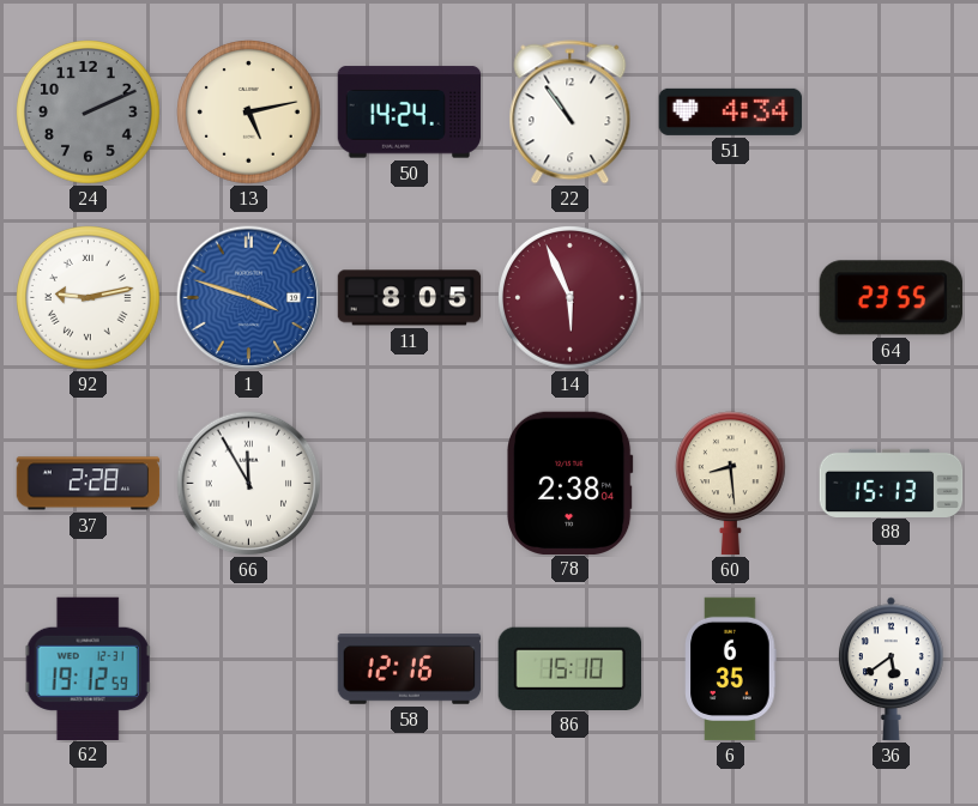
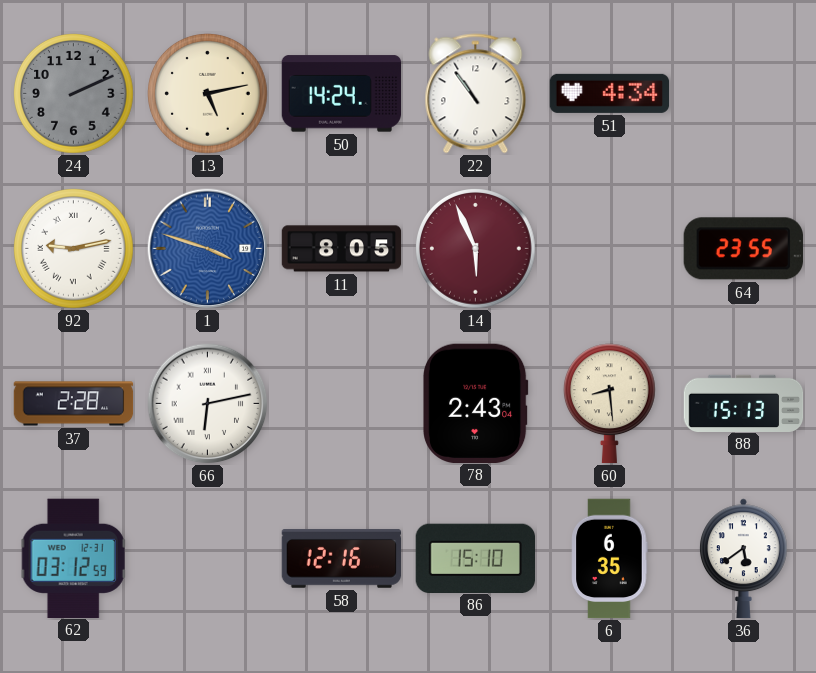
66: 11:55 -> 6:13 (208, 404)
78: 2:38 -> 2:43 (475, 403)
62: 19:12 -> 03:12 (74, 558)
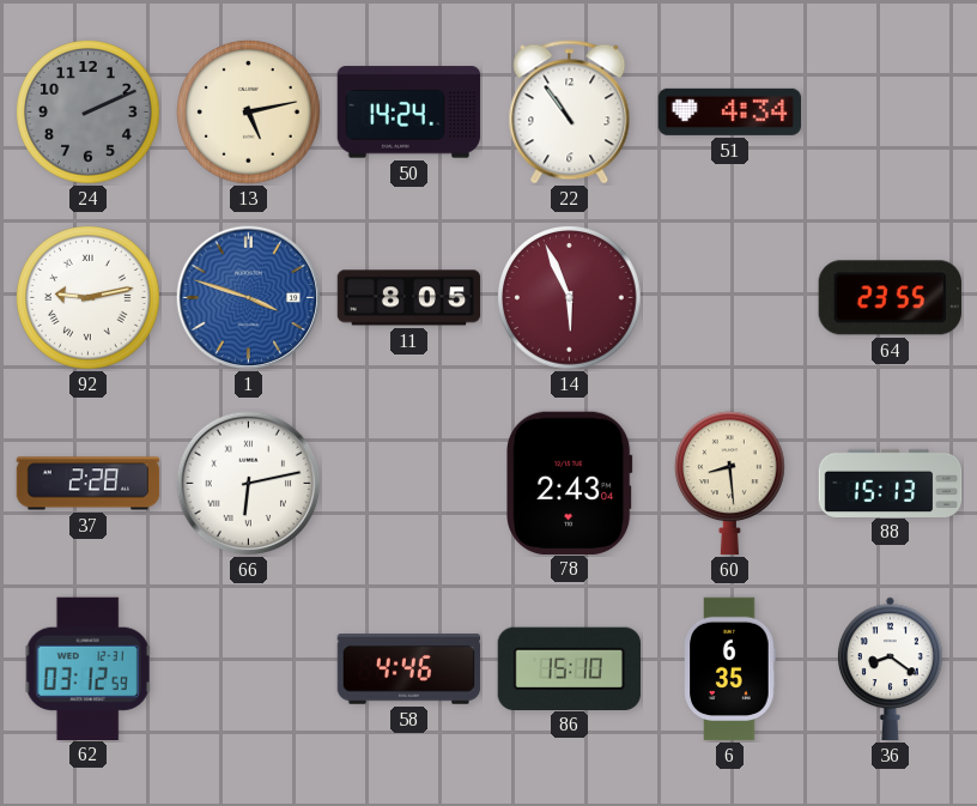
58: 12:16 -> 4:46 (409, 669)
36: 5:39 -> 8:21 (891, 669)
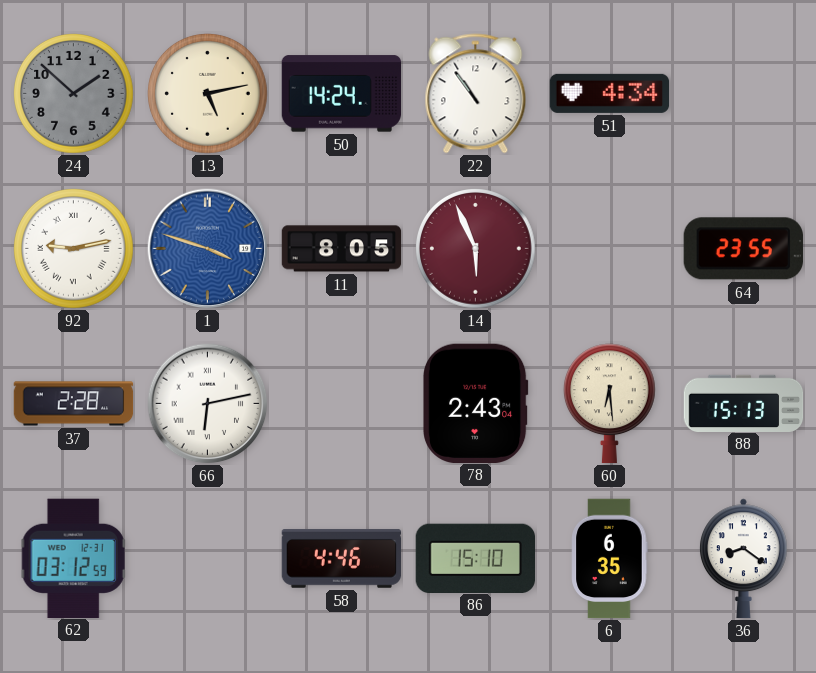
24: 2:11 -> 1:52 (74, 94)
60: 8:29 -> 6:29 (609, 404)
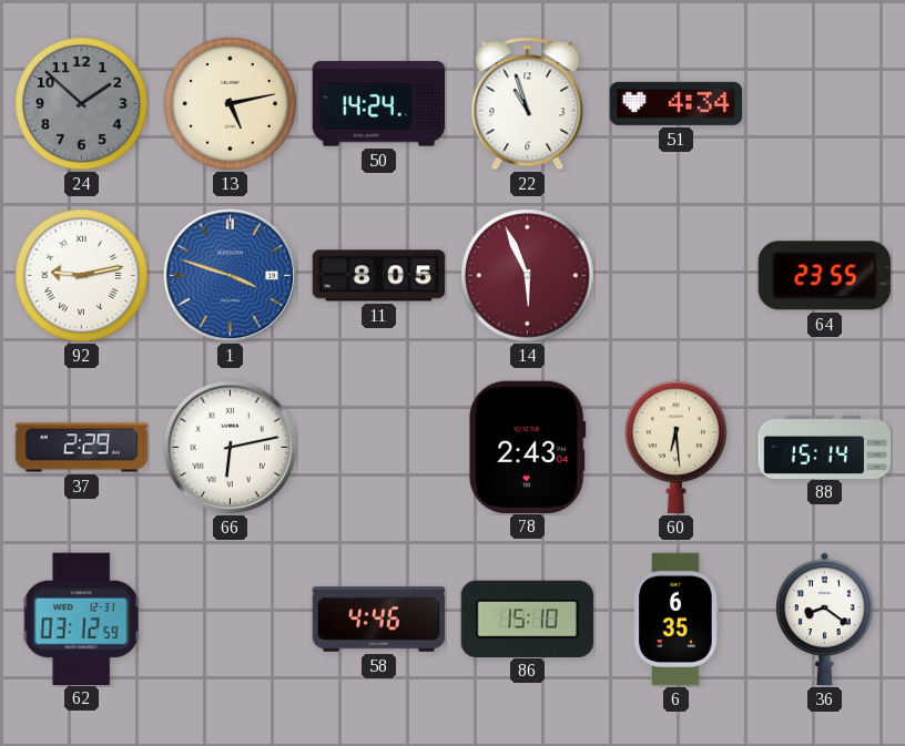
22: 10:54 -> 10:57 (528, 104)
37: 2:28 -> 2:29 (82, 448)
88: 15:13 -> 15:14 (825, 447)
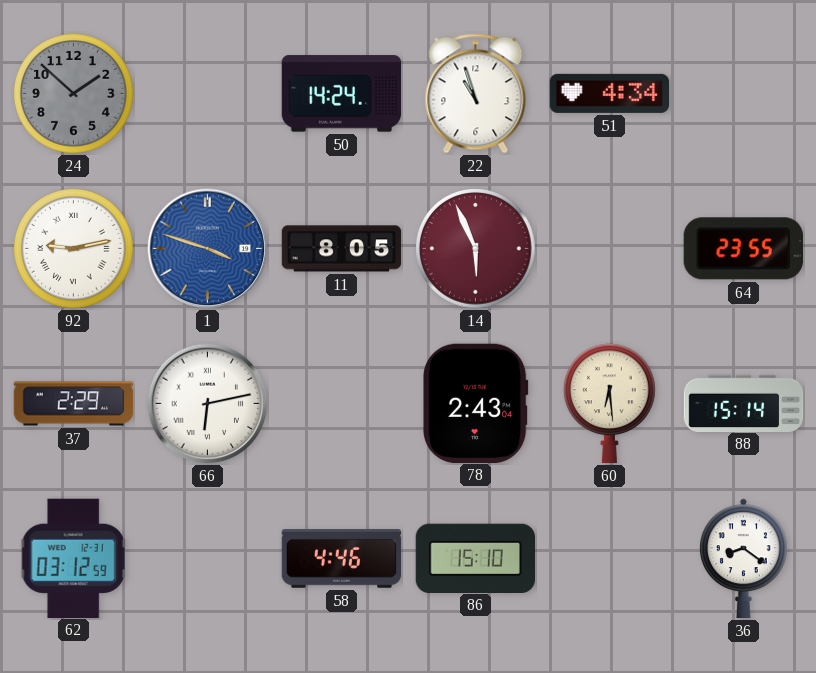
13: 5:13 -> none (231, 104)
6: 6:35 -> none (677, 620)
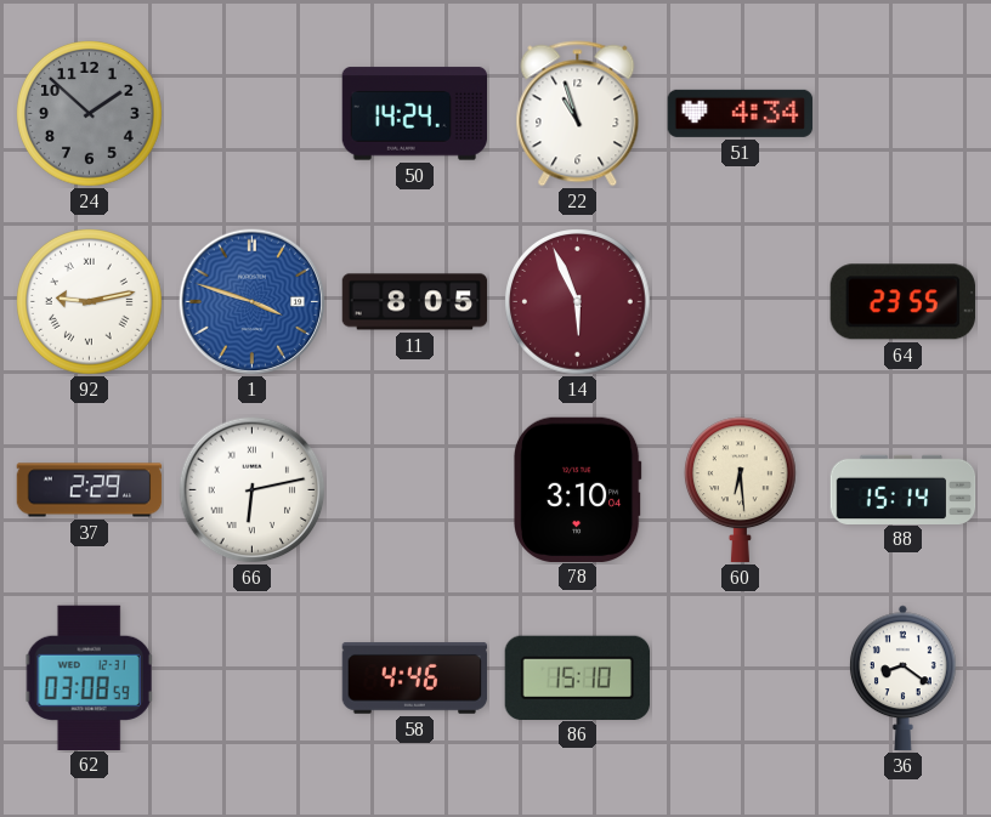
78: 2:43 -> 3:10 (577, 489)
62: 03:12 -> 03:08 (90, 677)
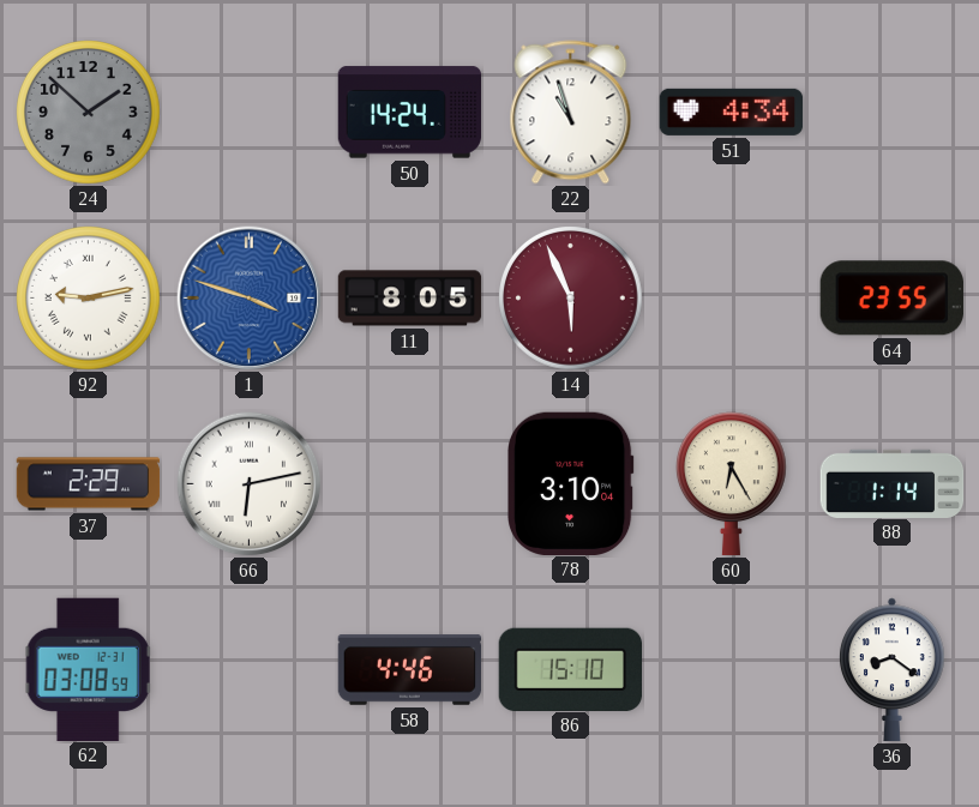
60: 6:29 -> 6:25 (731, 484)
88: 15:14 -> 1:14 (893, 483)
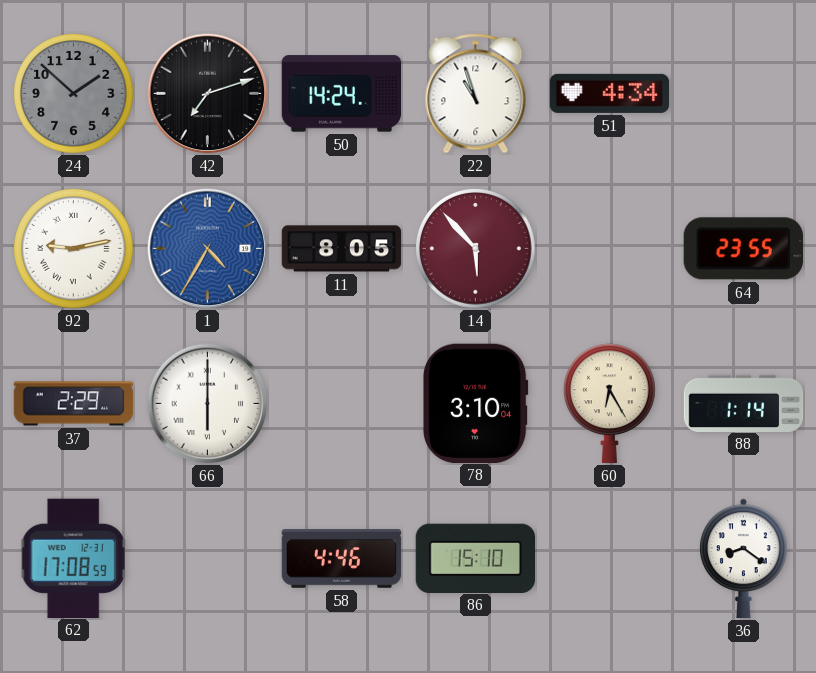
42: none -> 7:12 (208, 94)
1: 3:48 -> 4:35 (208, 249)
14: 5:56 -> 5:53 (476, 249)
66: 6:13 -> 6:00 (208, 404)
62: 03:08 -> 17:08 (74, 558)
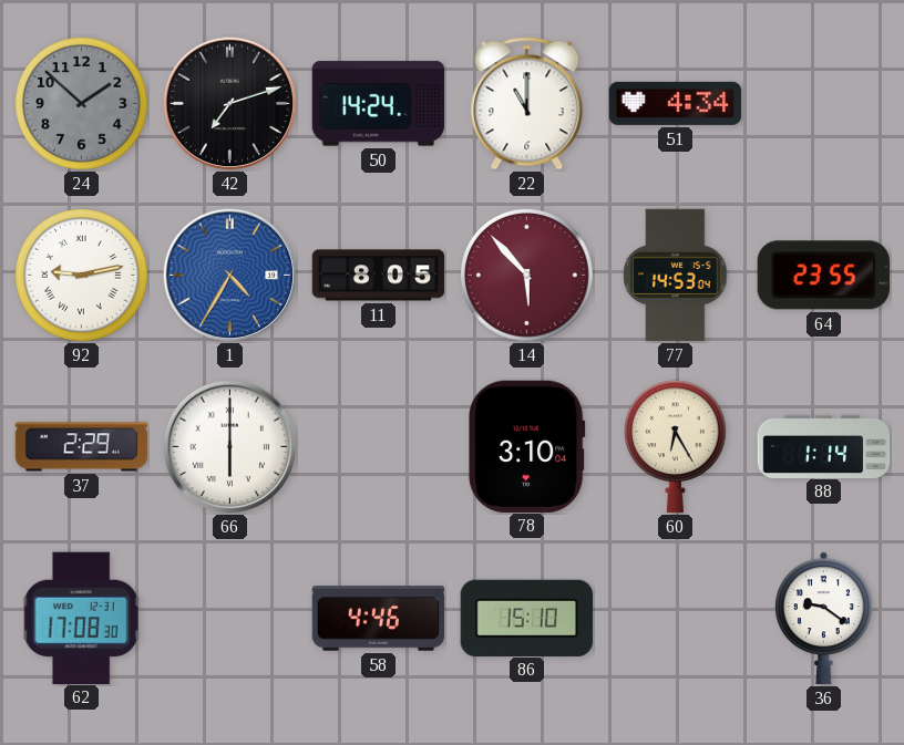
22: 10:57 -> 11:00 (527, 104)
77: none -> 14:53 (676, 276)
62: 17:08:59 -> 17:08:30 (82, 618)
36: 8:21 -> 9:21 (824, 619)
